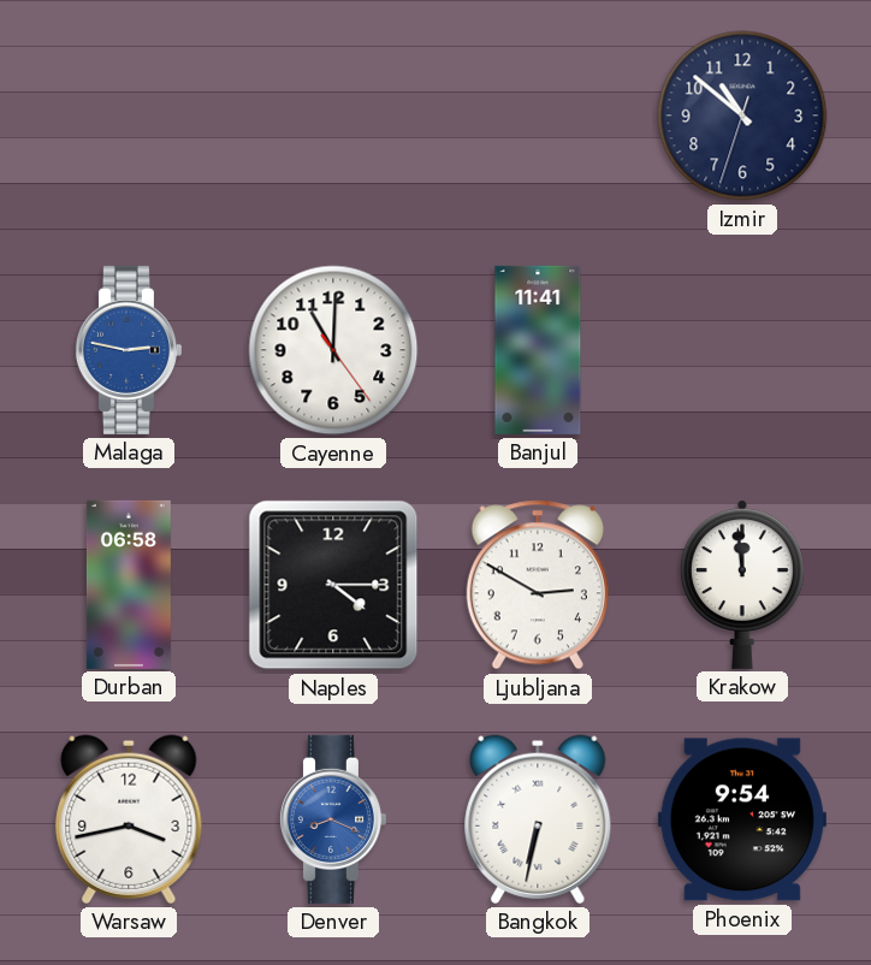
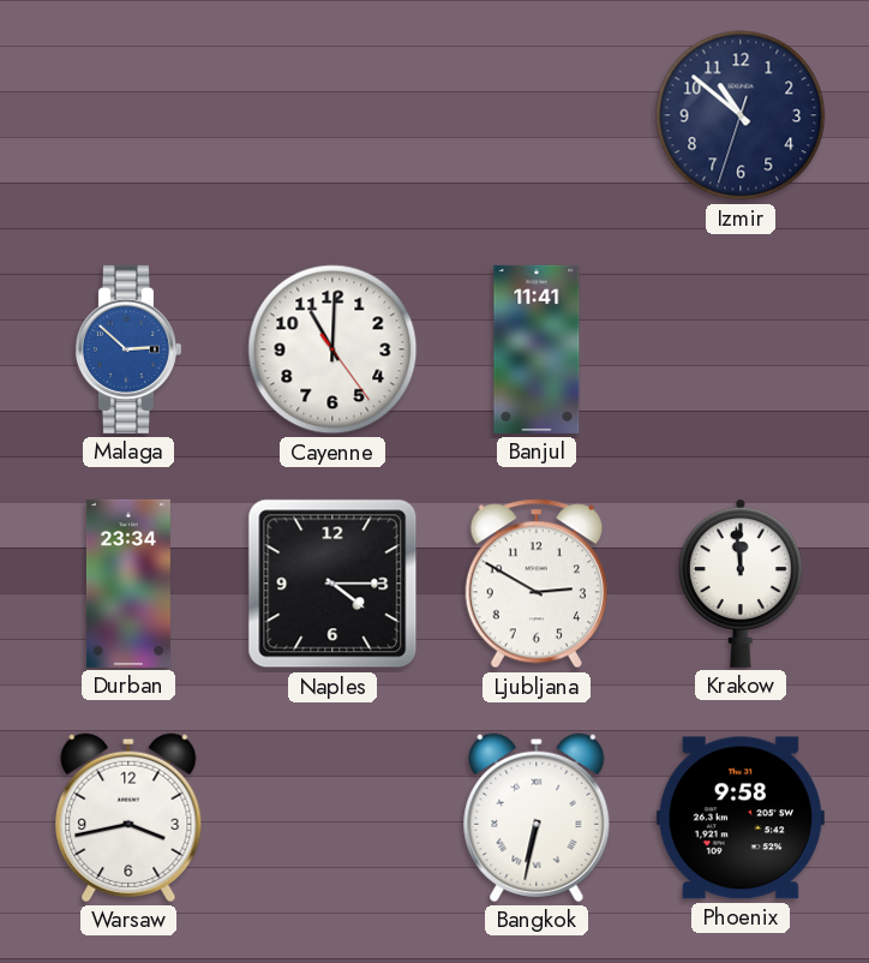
Malaga: 2:47 -> 2:52 (127, 349)
Durban: 06:58 -> 23:34 (128, 584)
Denver: 8:19 -> none (332, 819)
Phoenix: 9:54 -> 9:58 (741, 818)
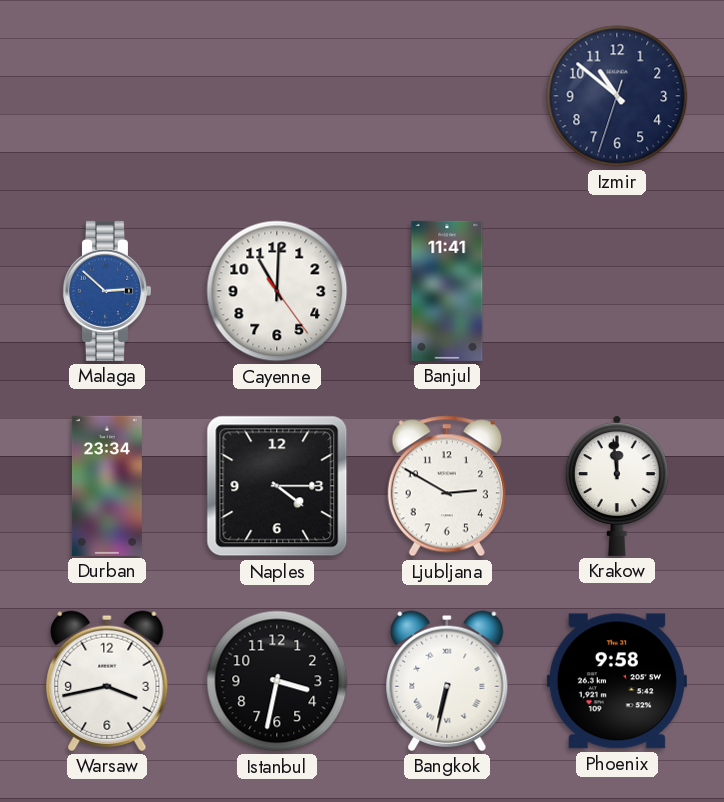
Istanbul: none -> 3:32 (277, 681)
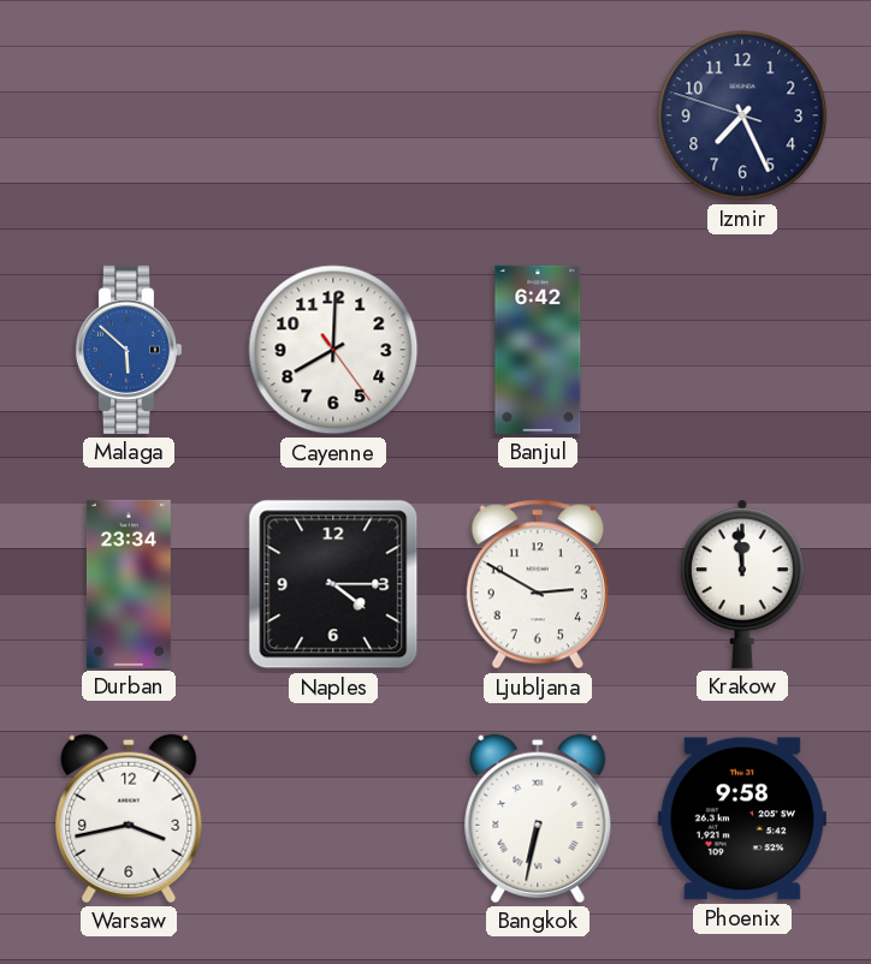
Izmir: 10:51 -> 7:25 (742, 115)
Malaga: 2:52 -> 5:52 (128, 350)
Cayenne: 11:00 -> 8:00 (333, 350)
Banjul: 11:41 -> 6:42 (538, 350)
Istanbul: 3:32 -> none (277, 681)
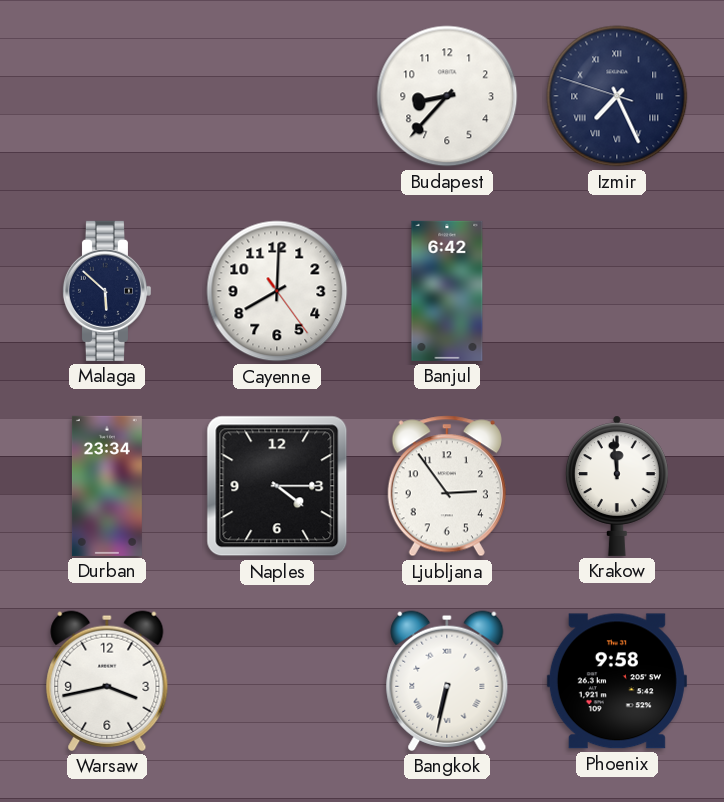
Budapest: none -> 8:37 (447, 96)
Izmir numerals: Arabic -> Roman (617, 96)
Malaga dial: blue -> navy (106, 291)
Ljubljana: 2:50 -> 2:54 (447, 486)
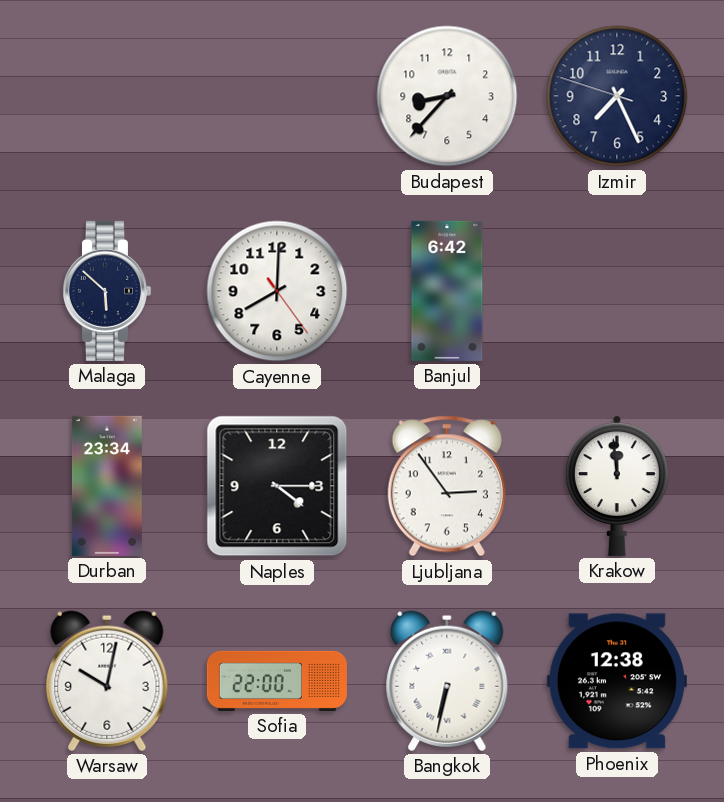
Izmir numerals: Roman -> Arabic (617, 96)
Warsaw: 3:43 -> 10:02 (107, 681)
Sofia: none -> 22:00 (277, 681)
Phoenix: 9:58 -> 12:38 (617, 681)
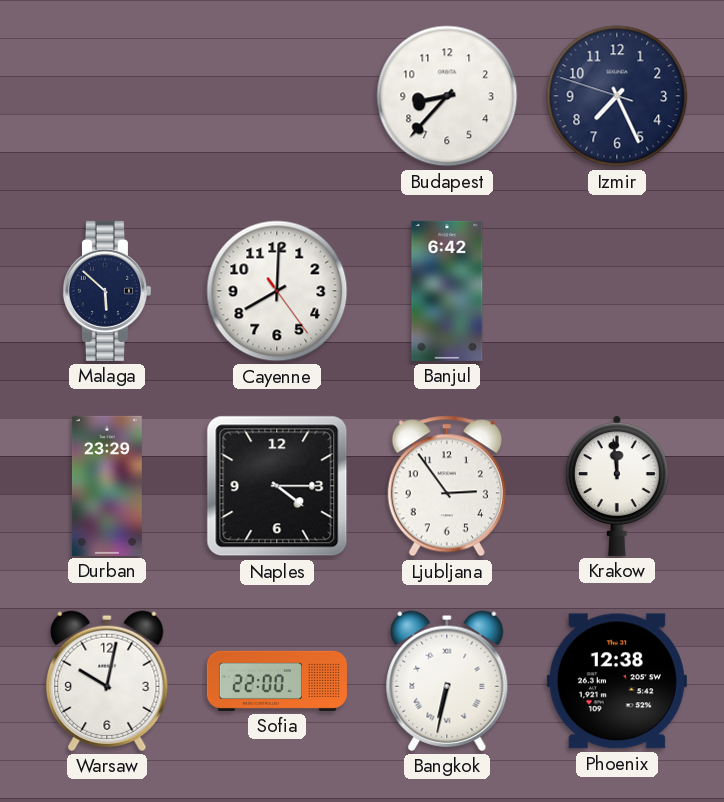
Durban: 23:34 -> 23:29 (107, 486)
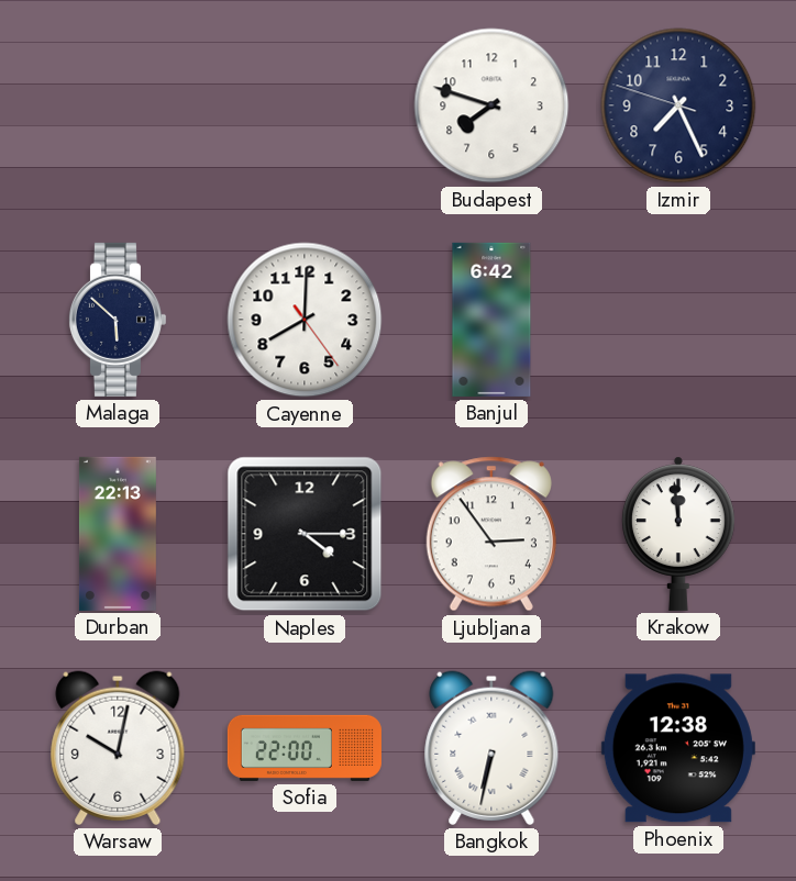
Budapest: 8:37 -> 7:48 (491, 105)
Durban: 23:29 -> 22:13 (118, 534)
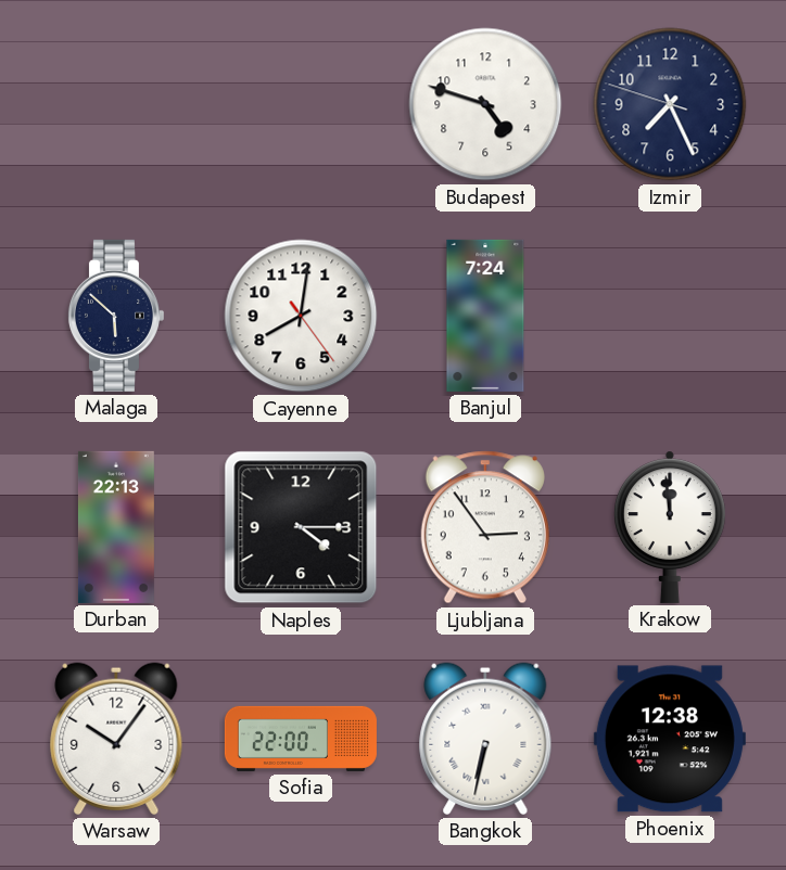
Budapest: 7:48 -> 4:48 (485, 104)
Cayenne: 8:00 -> 8:01 (301, 316)
Banjul: 6:42 -> 7:24 (485, 316)
Warsaw: 10:02 -> 10:06 (116, 739)
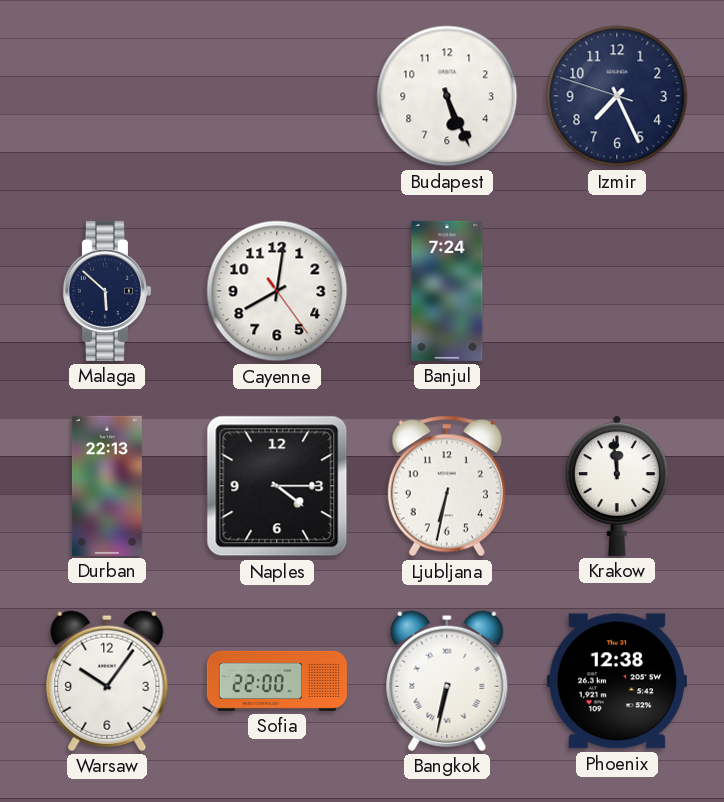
Budapest: 4:48 -> 5:26 (447, 96)
Ljubljana: 2:54 -> 6:32 (447, 486)
